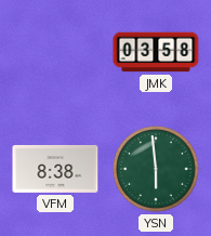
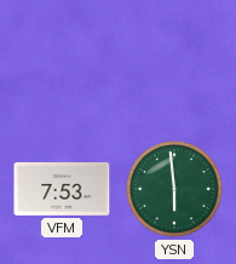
JMK: 03:58 -> none (156, 52)
VFM: 8:38 -> 7:53 (62, 189)
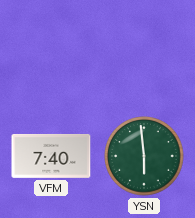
VFM: 7:53 -> 7:40 (51, 156)
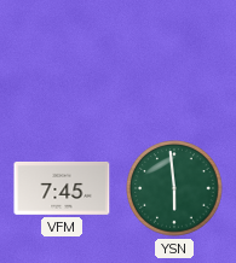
VFM: 7:40 -> 7:45 (62, 188)
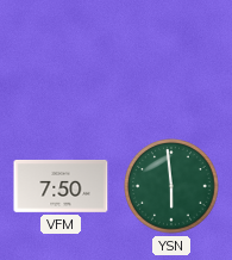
VFM: 7:45 -> 7:50 (61, 186)
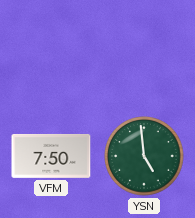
YSN: 5:59 -> 4:59 (144, 156)
